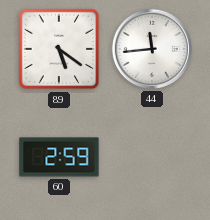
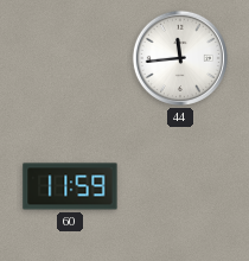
89: 5:21 -> none (59, 49)
60: 2:59 -> 11:59 (70, 186)
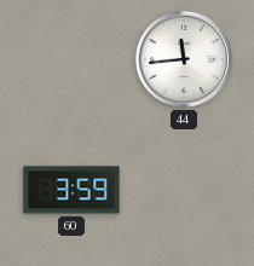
60: 11:59 -> 3:59 (71, 190)
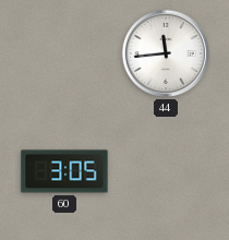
60: 3:59 -> 3:05 (64, 171)
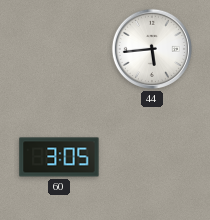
44: 11:44 -> 5:44 (152, 49)
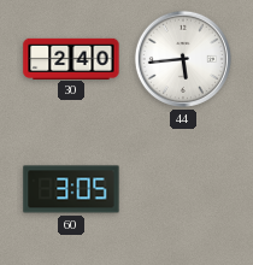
30: none -> 2:40 (71, 58)
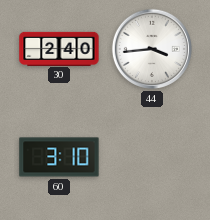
44: 5:44 -> 3:44 (152, 49)
60: 3:05 -> 3:10 (59, 157)
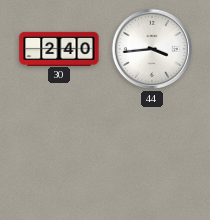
60: 3:10 -> none (59, 157)
